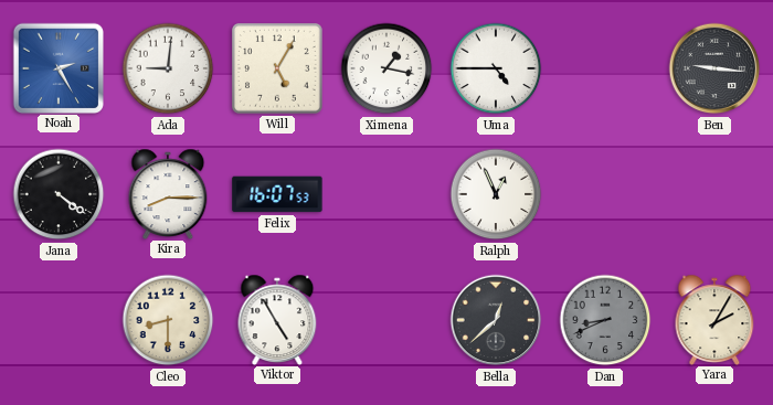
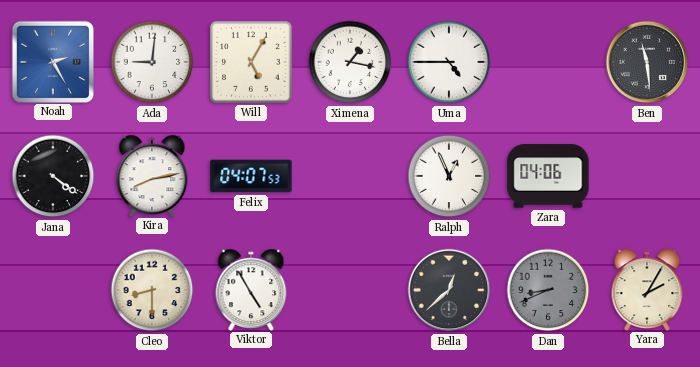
Ben: 9:16 -> 11:29 (647, 62)
Kira: 8:15 -> 8:13 (152, 175)
Felix: 16:07 -> 04:07 (251, 176)
Zara: none -> 04:06 (548, 176)
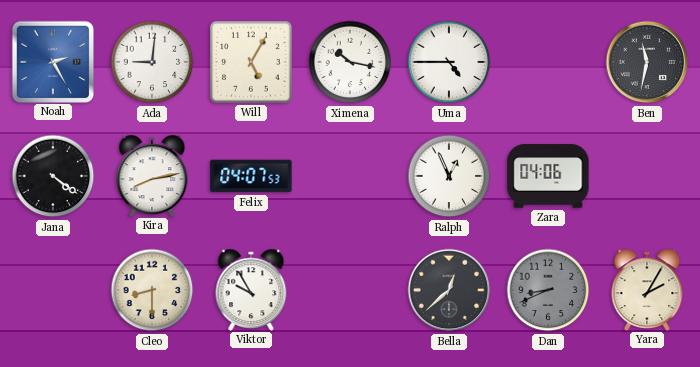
Ximena: 1:17 -> 10:17 (350, 62)
Ben: 11:29 -> 11:32 (647, 62)
Viktor: 4:55 -> 9:55 (251, 289)
